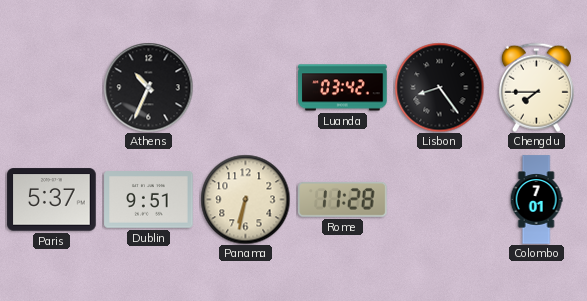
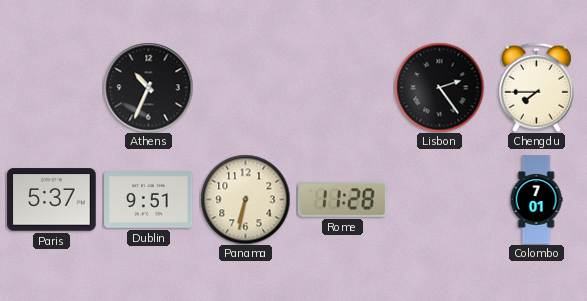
Luanda: 03:42 -> none (343, 88)
Lisbon: 8:24 -> 2:24 (439, 87)
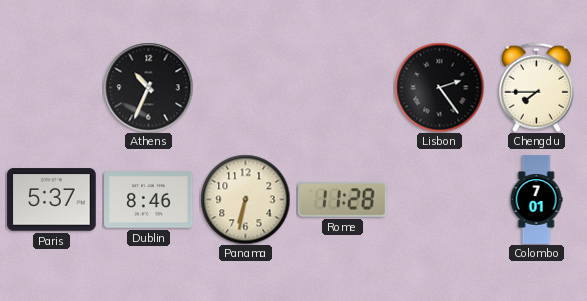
Dublin: 9:51 -> 8:46 (149, 200)
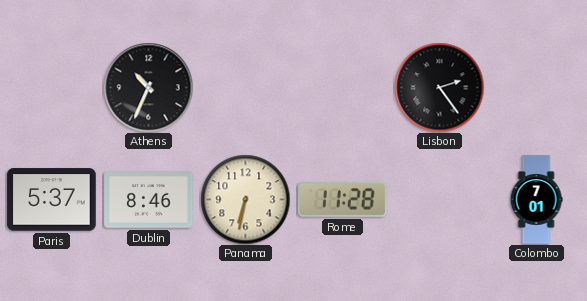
Chengdu: 7:45 -> none (536, 87)
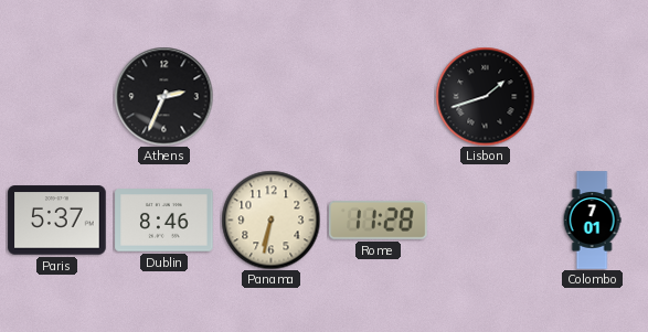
Athens: 10:34 -> 2:34 (163, 96)
Lisbon: 2:24 -> 1:42 (485, 96)
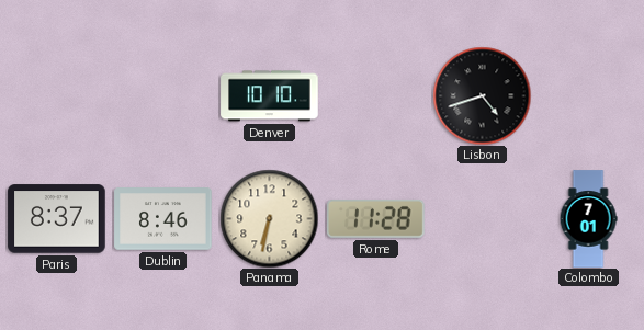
Athens: 2:34 -> none (163, 96)
Denver: none -> 10:10 (270, 96)
Lisbon: 1:42 -> 4:42 (482, 95)
Paris: 5:37 -> 8:37 (57, 219)
